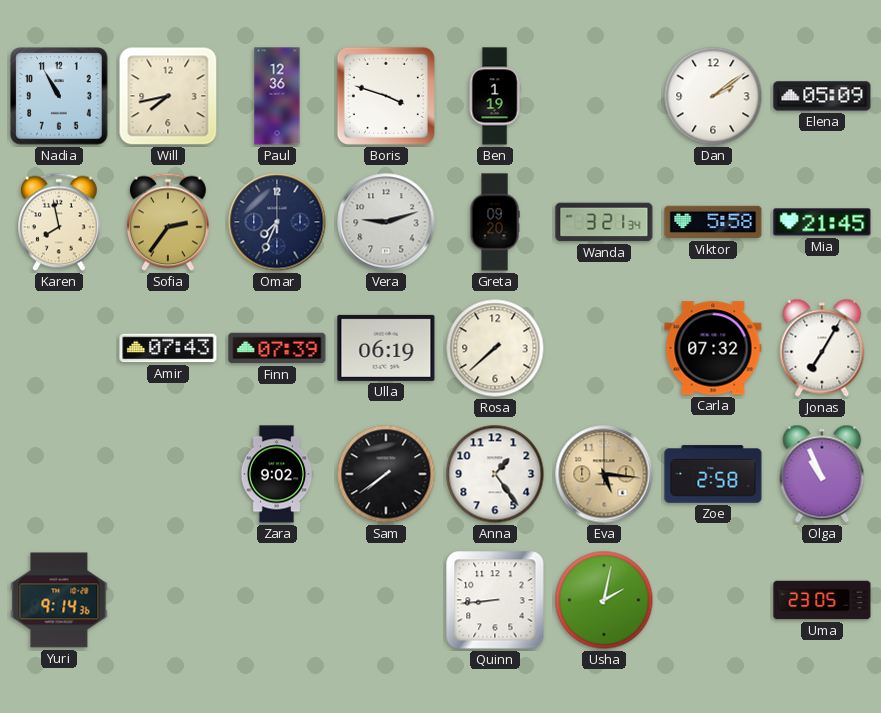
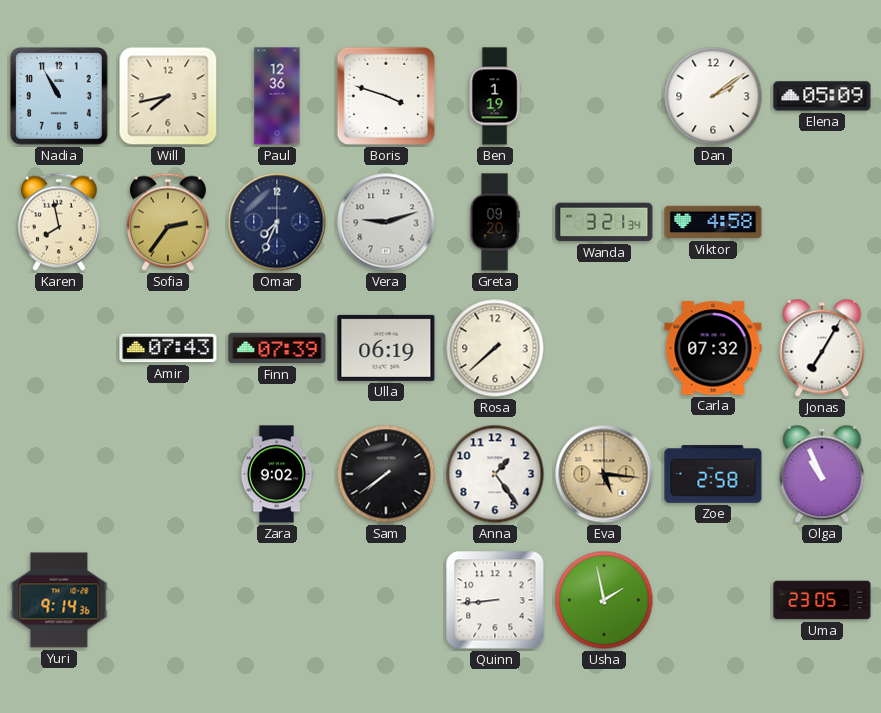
Viktor: 5:58 -> 4:58 (713, 222)
Mia: 21:45 -> none (822, 222)
Usha: 2:02 -> 1:58 (604, 600)
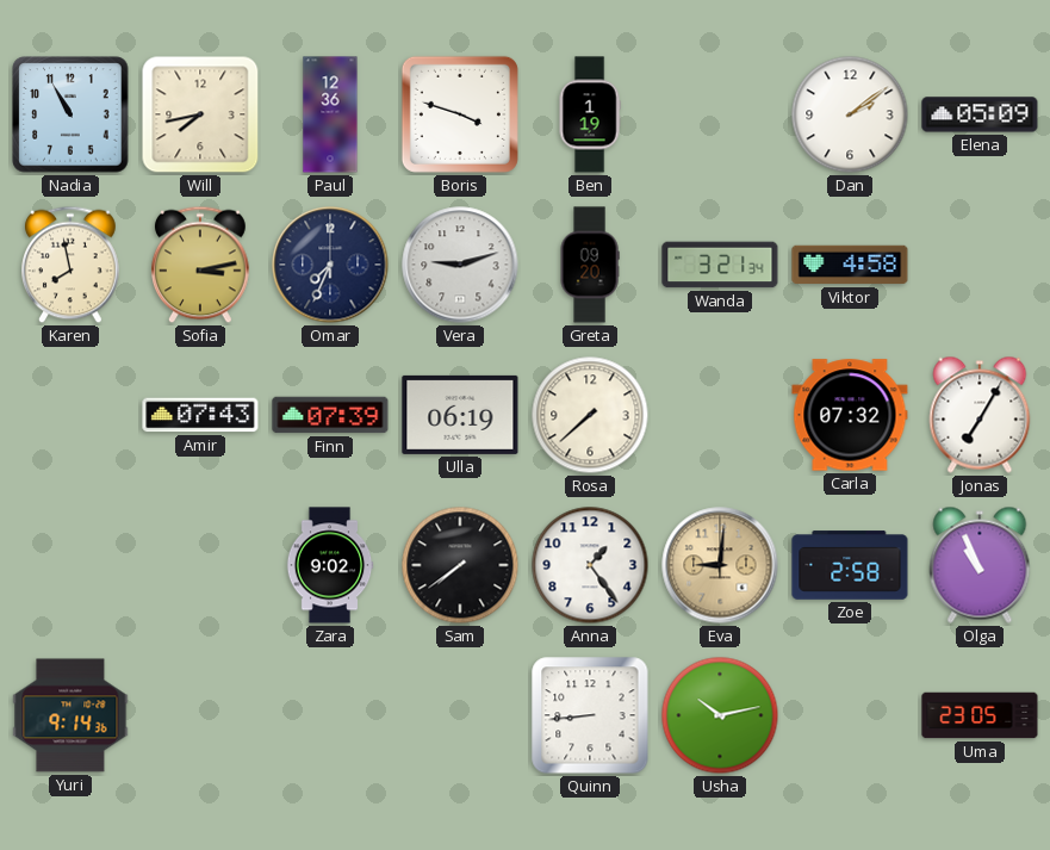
Sofia: 2:36 -> 3:13 (201, 265)
Eva: 5:16 -> 9:01 (720, 565)
Usha: 1:58 -> 10:13 (720, 715)
